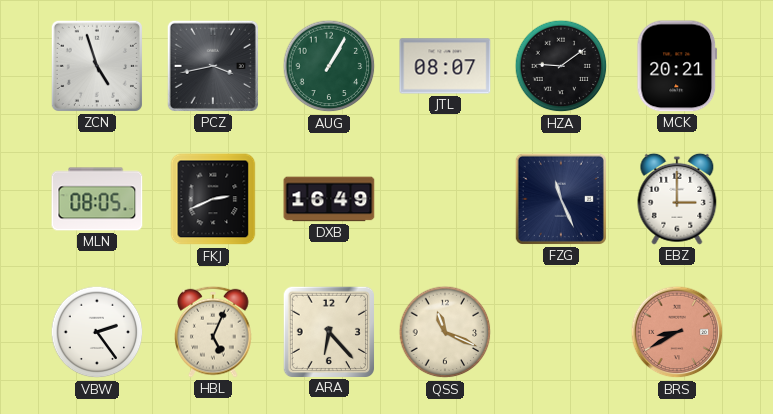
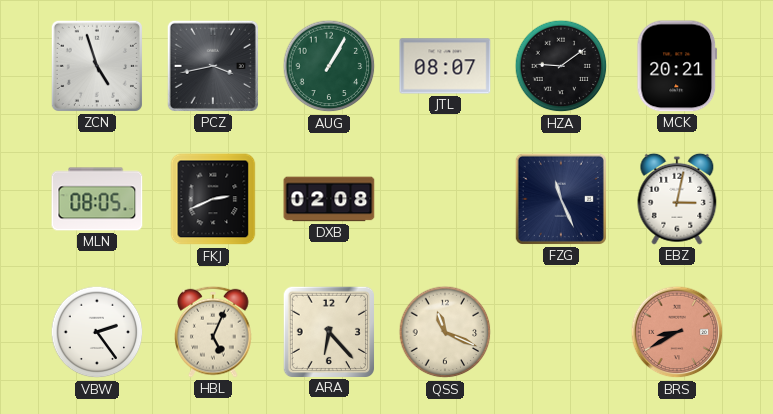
DXB: 16:49 -> 02:08 (329, 199)
EBZ: 3:00 -> 3:02 (677, 199)
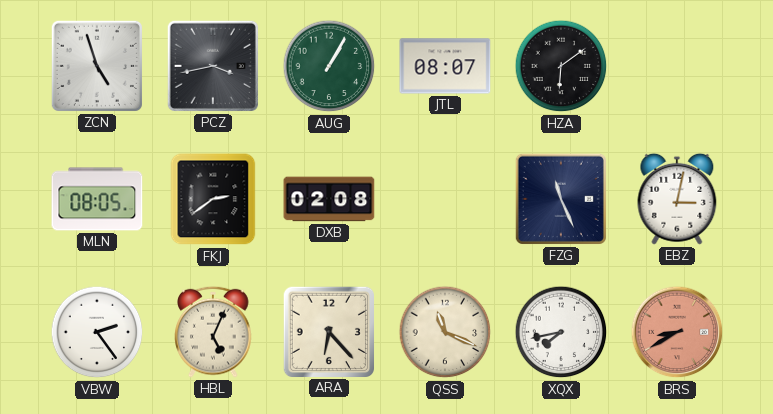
HZA: 9:09 -> 6:09 (561, 66)
MCK: 20:21 -> none (677, 66)
FKJ: 2:41 -> 2:39 (213, 199)
XQX: none -> 7:43 (561, 332)
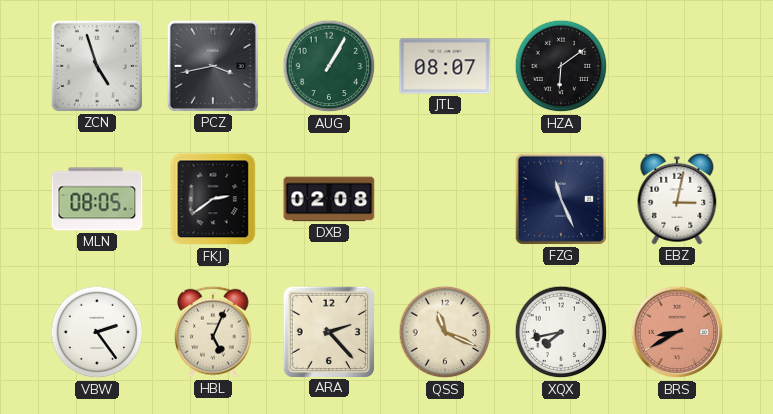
ARA: 6:23 -> 2:23 (328, 331)
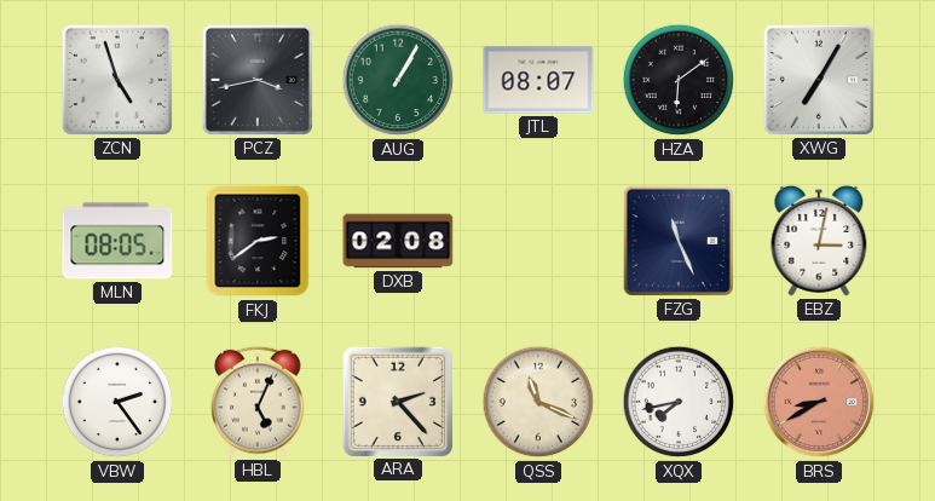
XWG: none -> 7:05 (819, 80)
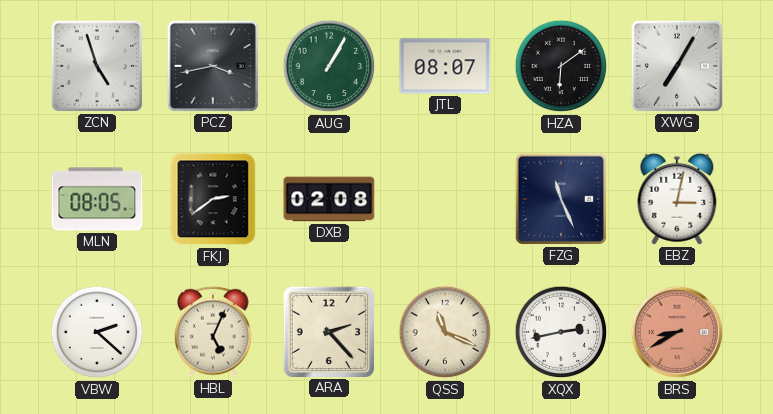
VBW: 2:24 -> 2:22 (97, 332)
XQX: 7:43 -> 2:43 (561, 332)
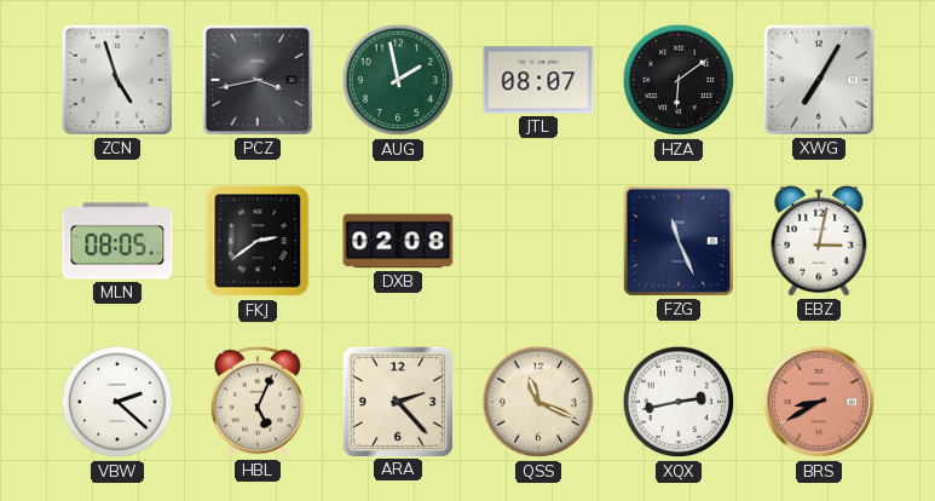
AUG: 1:05 -> 1:58 (398, 80)
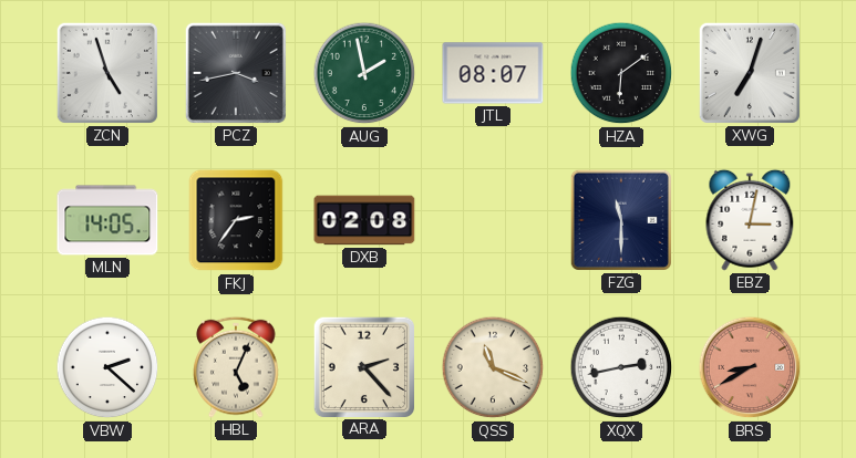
XWG: 7:05 -> 7:03 (750, 73)
MLN: 08:05 -> 14:05 (107, 220)
FKJ: 2:39 -> 2:36 (236, 220)
FZG: 11:26 -> 11:30 (621, 220)
